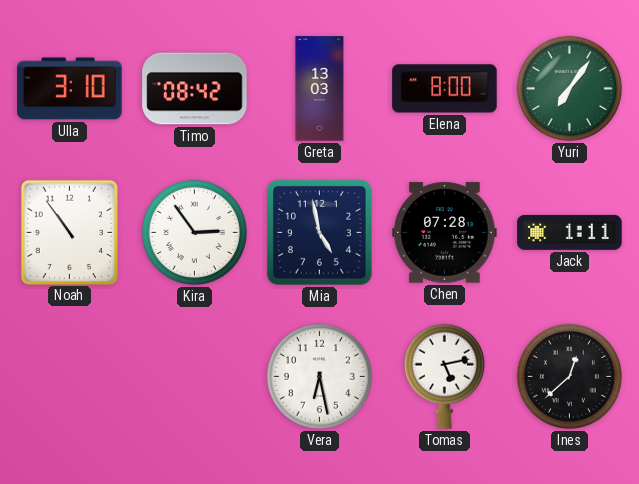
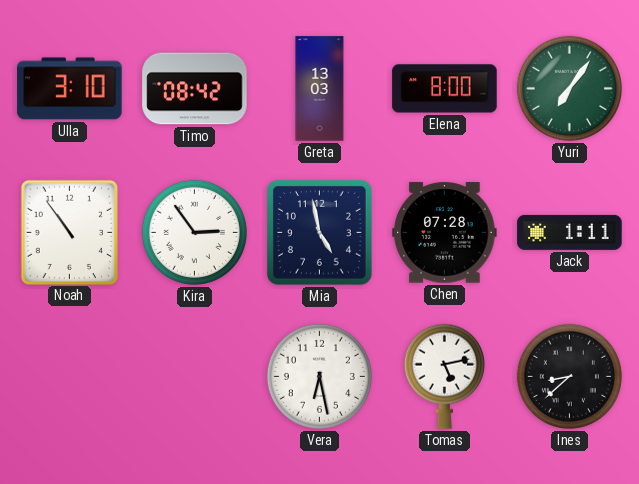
Ines: 12:38 -> 8:38 (569, 376)
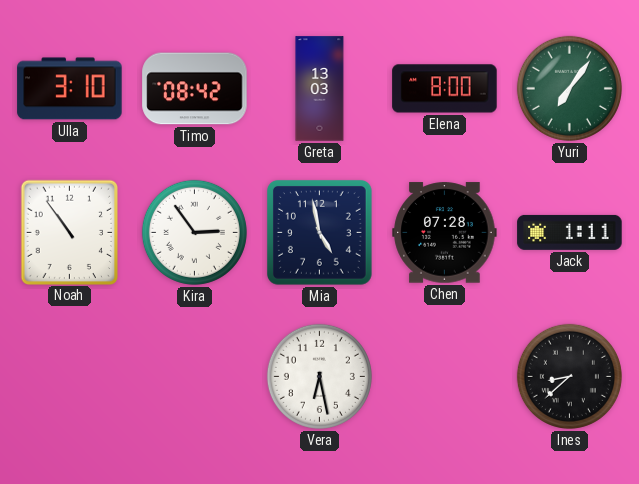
Tomas: 5:13 -> none (444, 376)
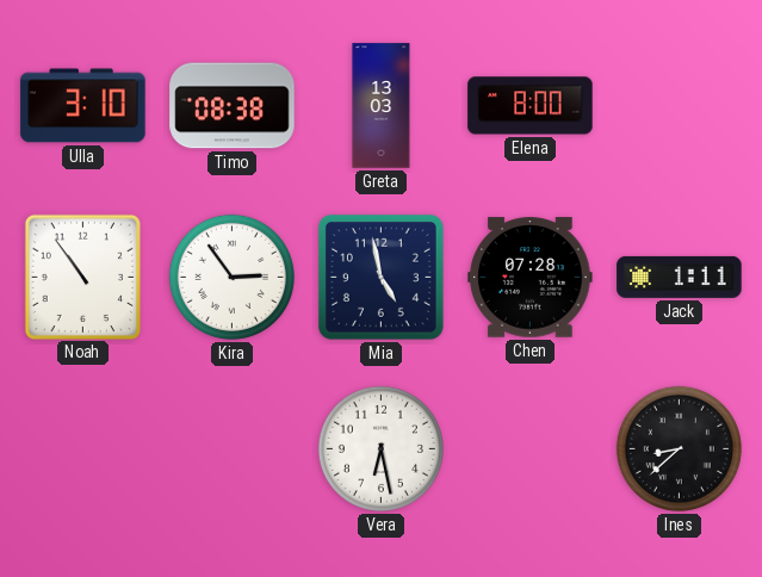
Timo: 08:42 -> 08:38 (233, 106)
Yuri: 7:06 -> none (569, 88)
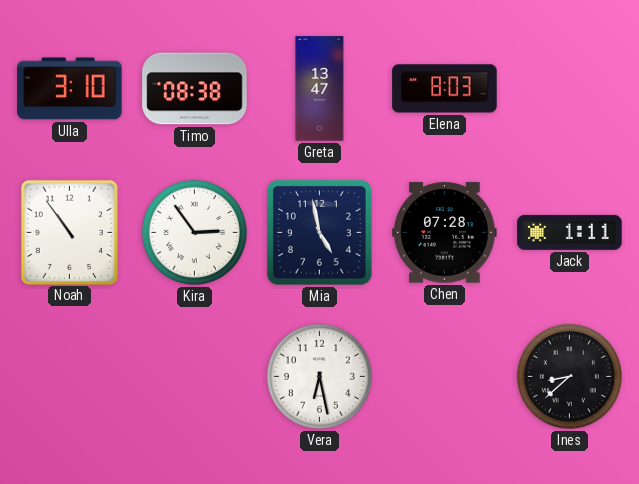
Greta: 13:03 -> 13:47 (320, 89)
Elena: 8:00 -> 8:03 (445, 89)
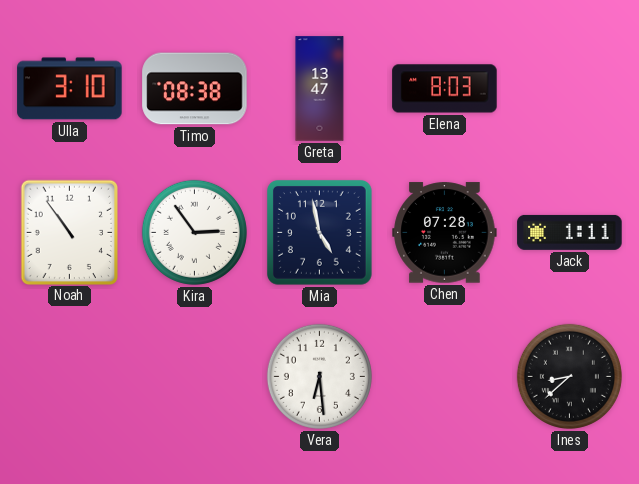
Vera: 6:28 -> 6:29 (319, 376)
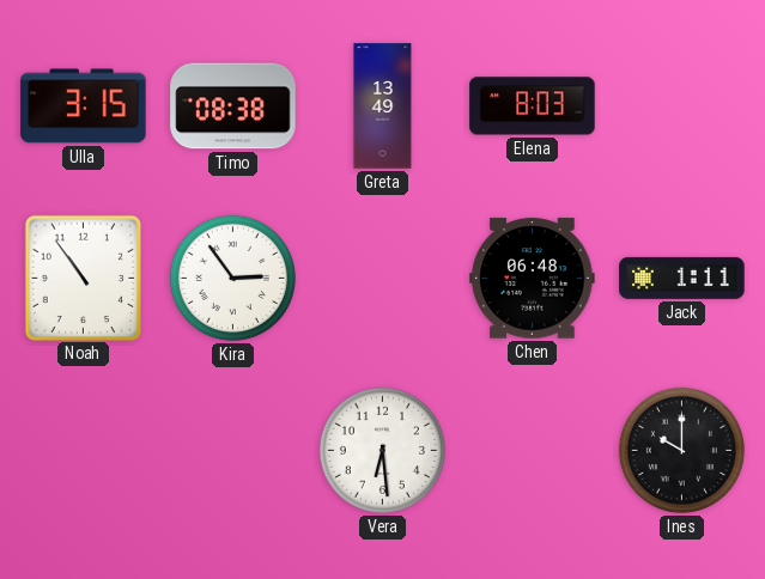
Ulla: 3:10 -> 3:15 (84, 106)
Greta: 13:47 -> 13:49 (383, 106)
Mia: 4:58 -> none (319, 232)
Chen: 07:28 -> 06:48 (533, 279)
Ines: 8:38 -> 10:00 (681, 450)
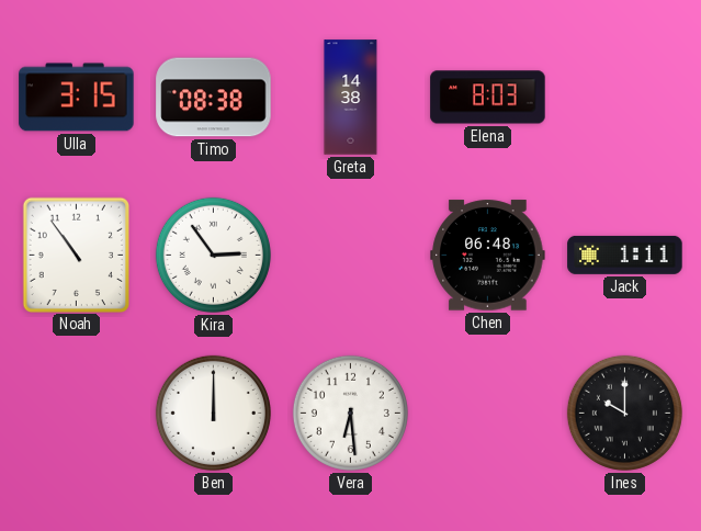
Greta: 13:49 -> 14:38 (351, 98)
Ben: none -> 12:00 (213, 413)
